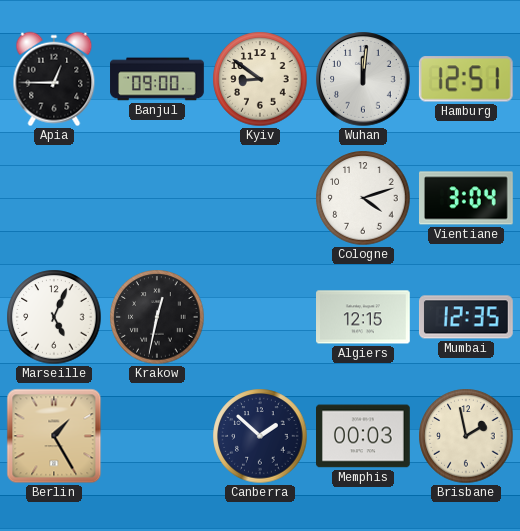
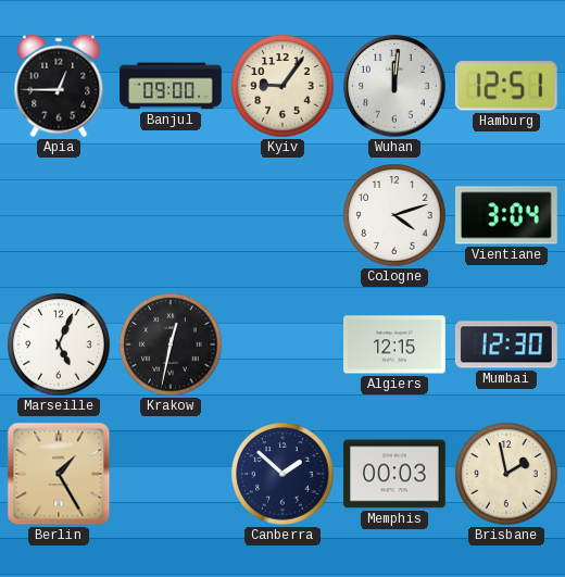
Kyiv: 8:51 -> 9:06 (282, 86)
Mumbai: 12:35 -> 12:30 (506, 344)
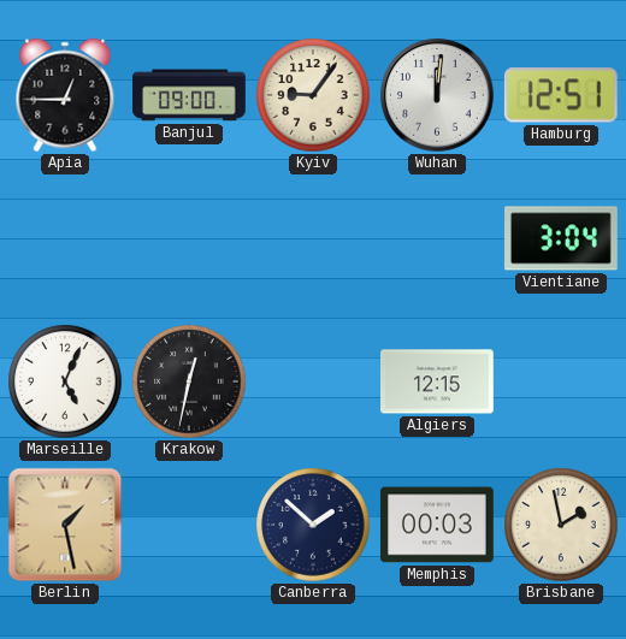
Cologne: 4:12 -> none (394, 215)
Mumbai: 12:30 -> none (506, 344)
Berlin: 1:25 -> 1:28 (65, 525)
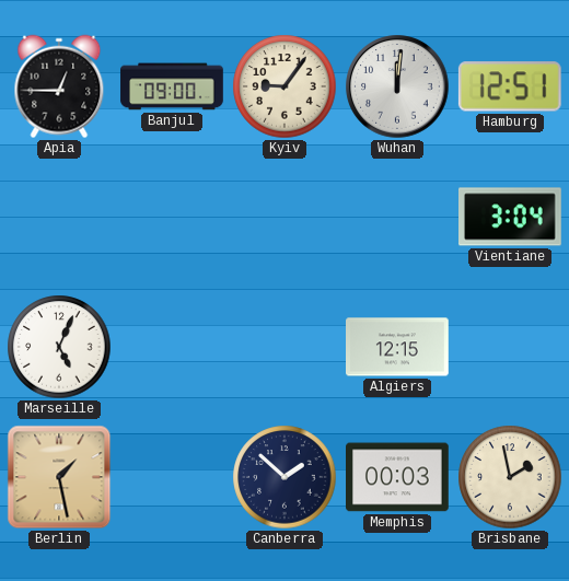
Krakow: 12:32 -> none (189, 381)
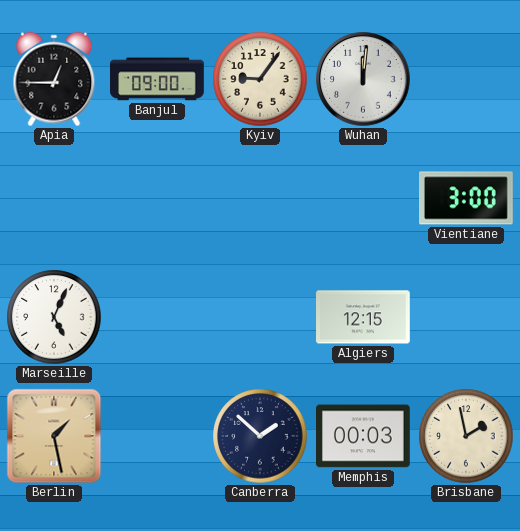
Hamburg: 12:51 -> none (510, 86)
Vientiane: 3:04 -> 3:00 (467, 198)
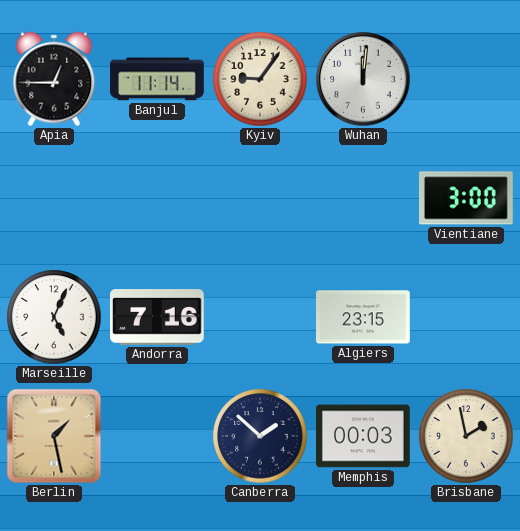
Banjul: 09:00 -> 11:14 (157, 79)
Andorra: none -> 7:16 (158, 317)
Algiers: 12:15 -> 23:15 (364, 317)
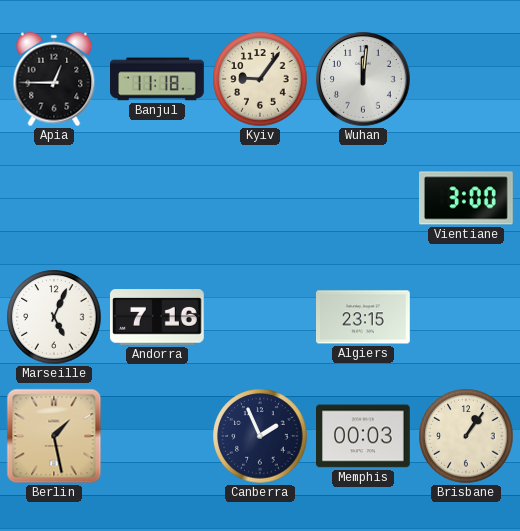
Banjul: 11:14 -> 11:18 (157, 79)
Canberra: 1:52 -> 1:56 (260, 436)
Brisbane: 1:58 -> 1:06 (466, 436)
